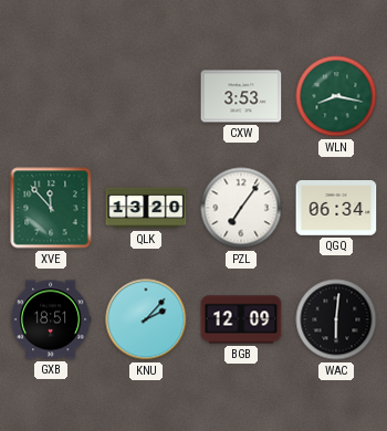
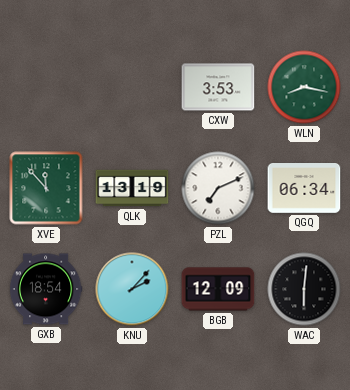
QLK: 13:20 -> 13:19 (132, 188)
PZL: 7:06 -> 7:11 (218, 188)
GXB: 18:51 -> 18:54 (46, 289)
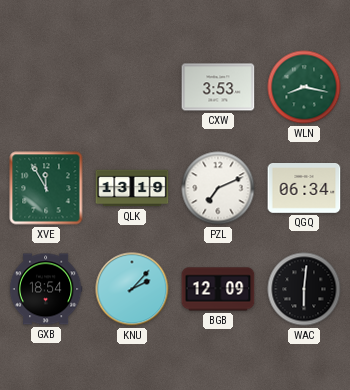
XVE: 11:53 -> 11:55 (46, 188)
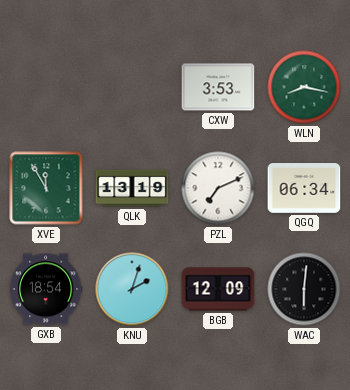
KNU: 2:07 -> 2:03 (132, 289)
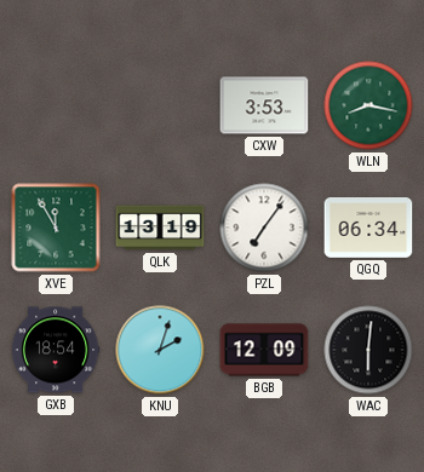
PZL: 7:11 -> 7:06 (264, 228)
